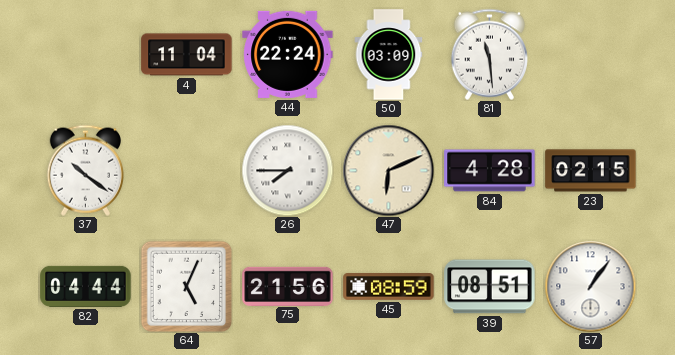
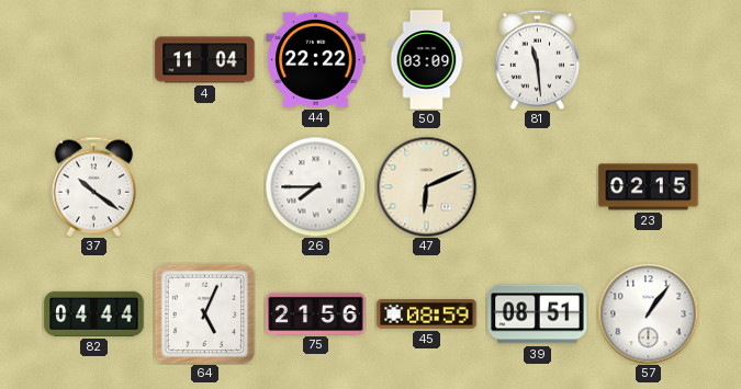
44: 22:24 -> 22:22 (316, 59)
84: 4:28 -> none (490, 171)
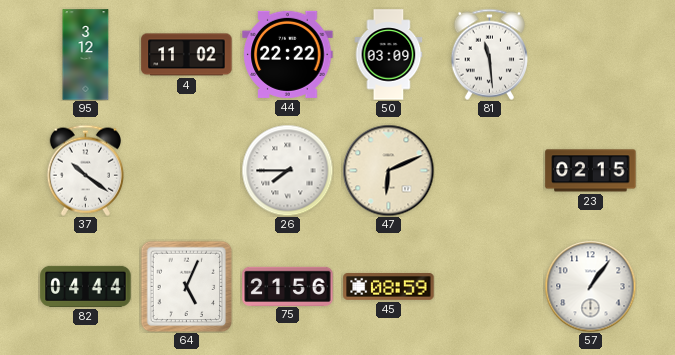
95: none -> 3:12 (86, 55)
4: 11:04 -> 11:02 (187, 55)
39: 08:51 -> none (538, 314)
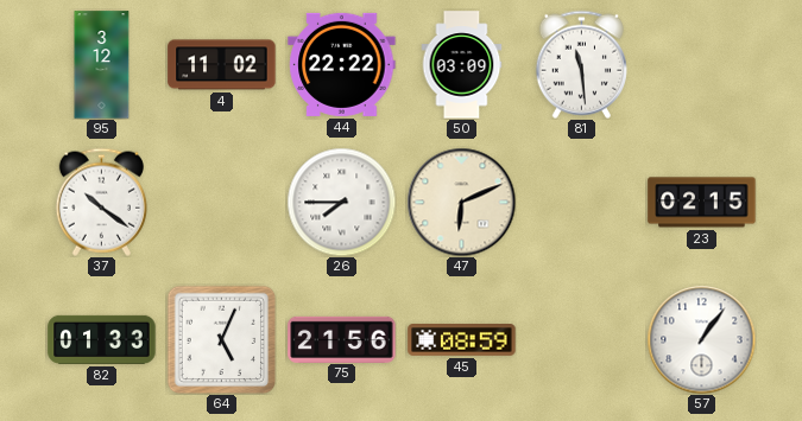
82: 04:44 -> 01:33 (102, 339)
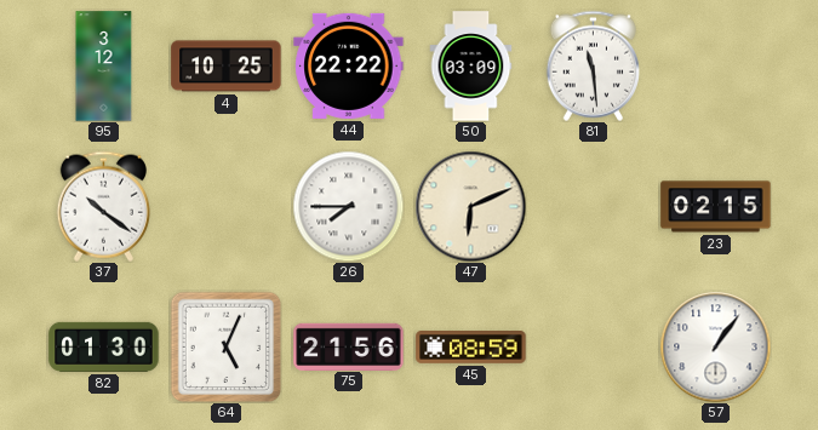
4: 11:02 -> 10:25 (227, 67)
82: 01:33 -> 01:30 (104, 346)
